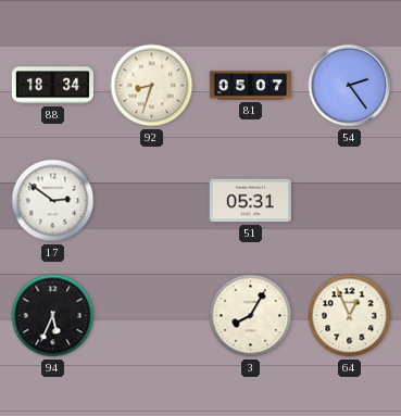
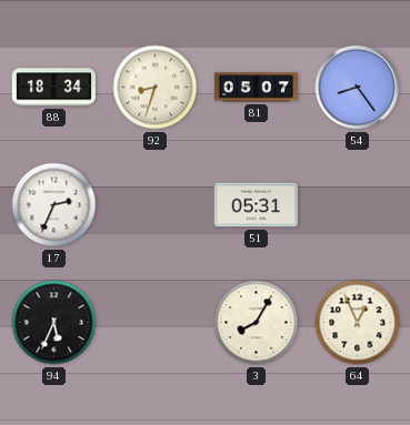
54: 2:24 -> 8:24 (358, 88)
17: 2:51 -> 2:34 (54, 205)
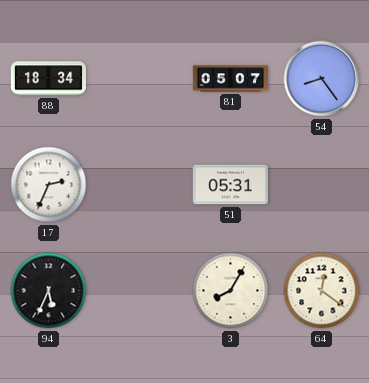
92: 8:33 -> none (156, 88)
64: 12:56 -> 12:21 (322, 291)
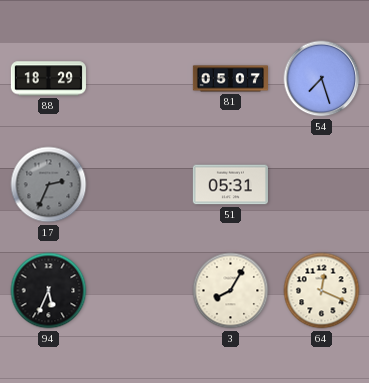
88: 18:34 -> 18:29 (48, 79)
54: 8:24 -> 7:27 (322, 79)
17 dial: white -> grey (49, 185)
64: 12:21 -> 12:19 (322, 291)
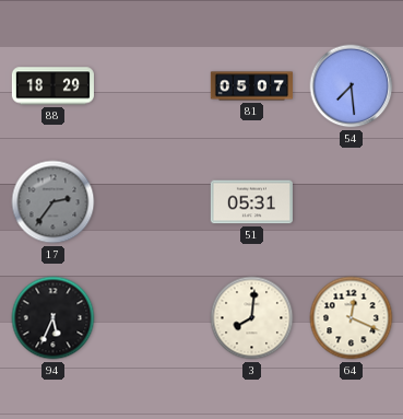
54: 7:27 -> 7:29 (352, 86)
17: 2:34 -> 2:36 (54, 202)
3: 8:05 -> 8:01 (252, 318)
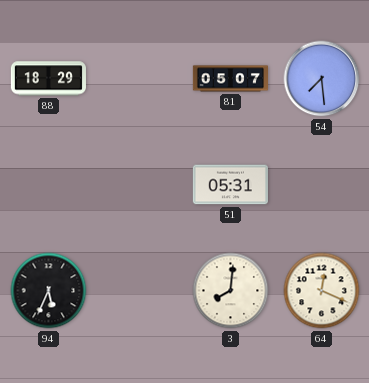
17: 2:36 -> none (54, 202)
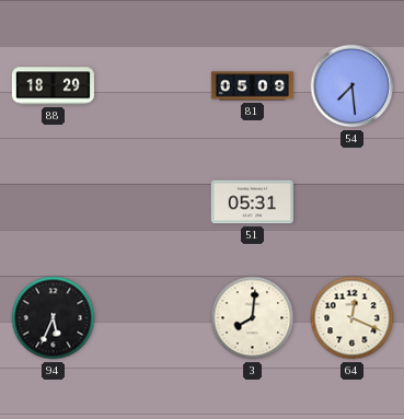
81: 05:07 -> 05:09 (252, 86)
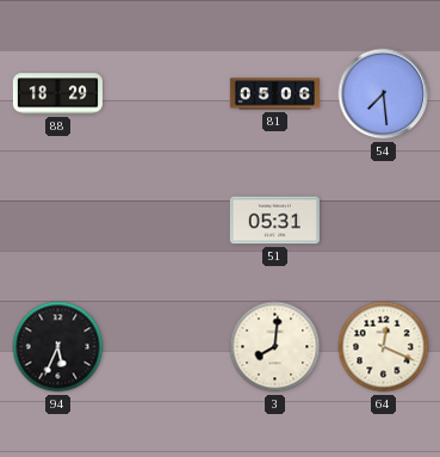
81: 05:09 -> 05:06 (274, 94)
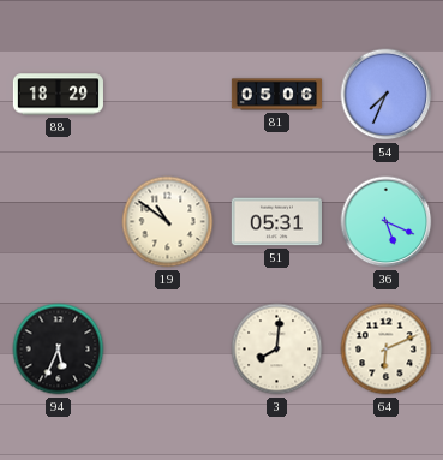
54: 7:29 -> 7:34 (387, 95)
19: none -> 10:51 (168, 222)
36: none -> 5:19 (387, 222)
64: 12:19 -> 6:11 (387, 350)
